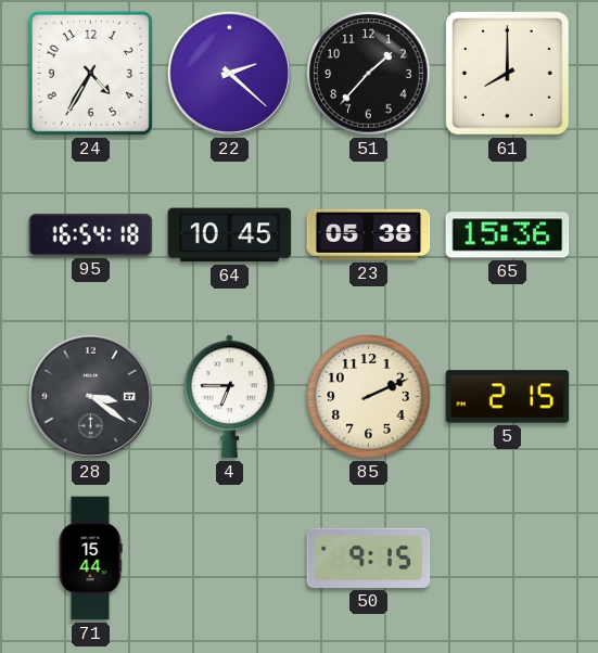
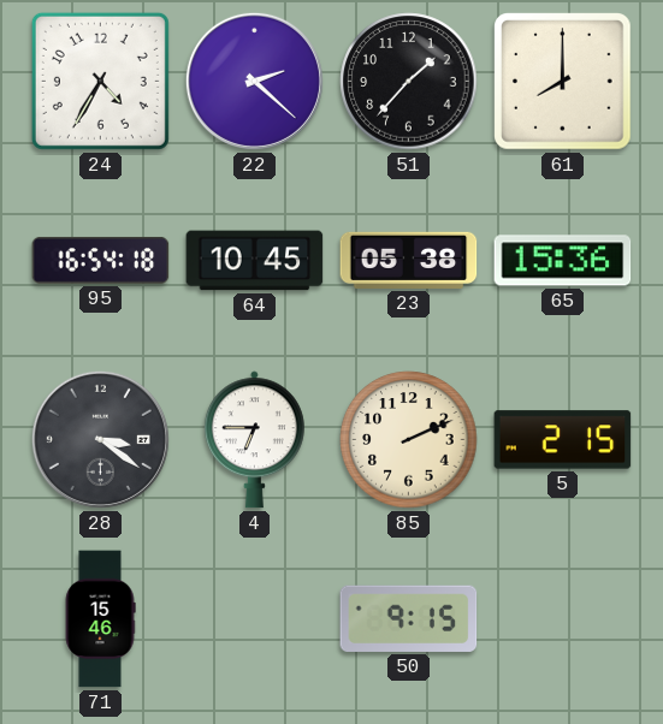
71: 15:44 -> 15:46 (100, 619)
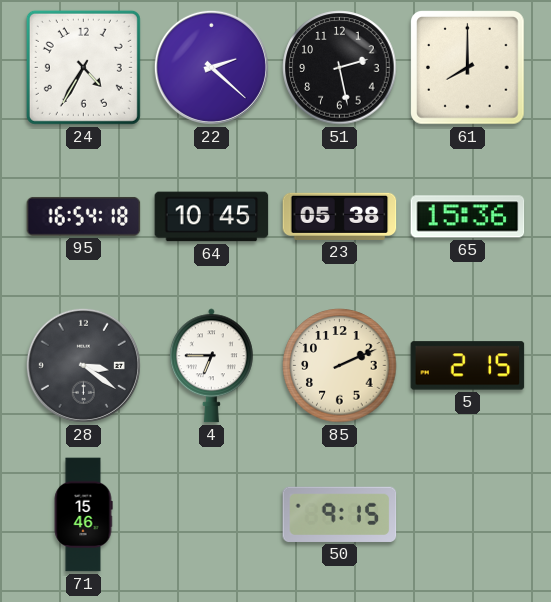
51: 1:37 -> 2:28 (340, 68)
